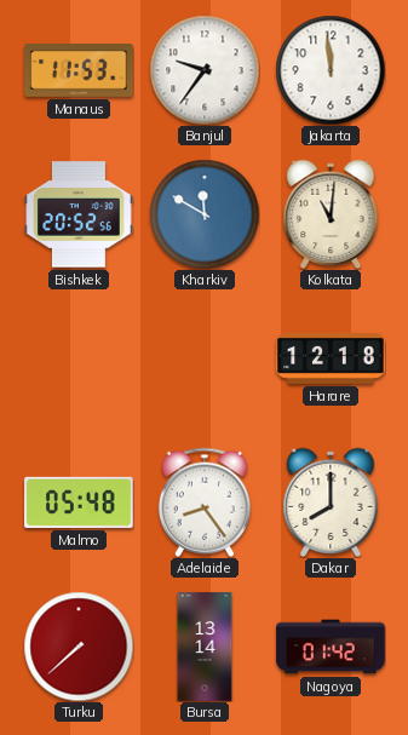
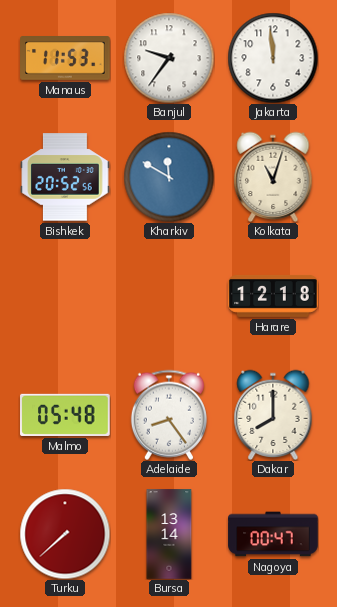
Kolkata: 11:01 -> 11:03 (273, 177)
Nagoya: 01:42 -> 00:47 (273, 534)
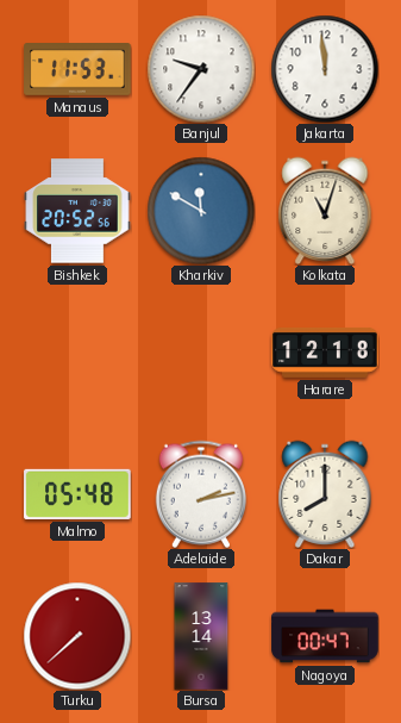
Adelaide: 8:24 -> 2:13 (201, 494)
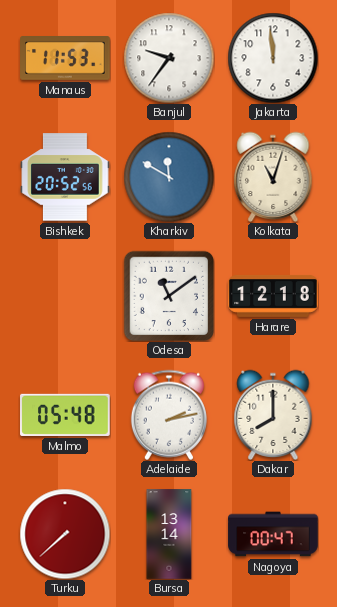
Odesa: none -> 11:09 (169, 296)
